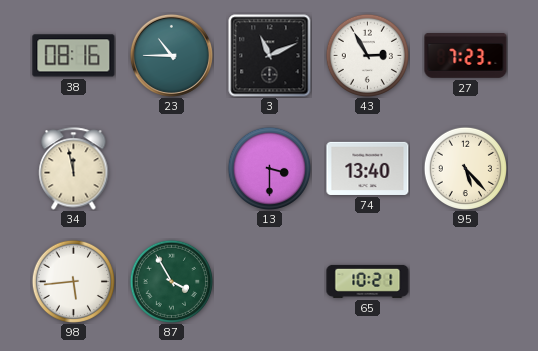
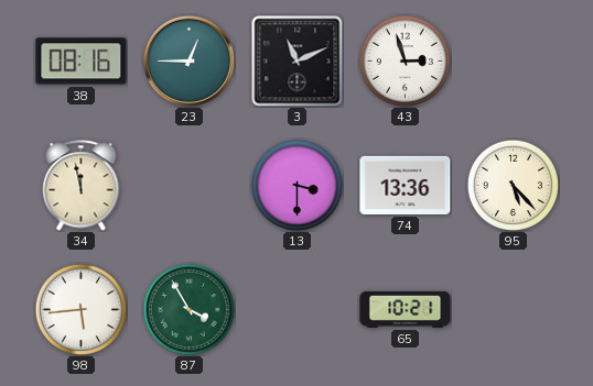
23: 10:45 -> 12:45 (188, 60)
43: 2:55 -> 2:57 (405, 60)
27: 7:23 -> none (466, 56)
74: 13:40 -> 13:36 (406, 185)
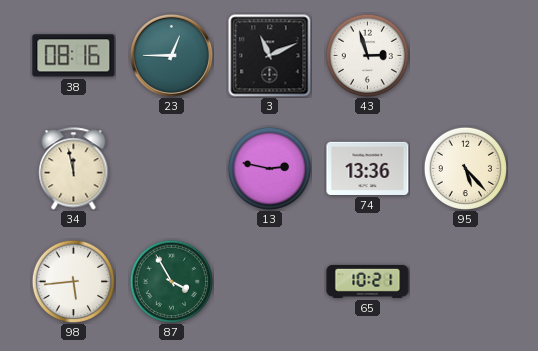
13: 3:30 -> 2:47 (269, 168)
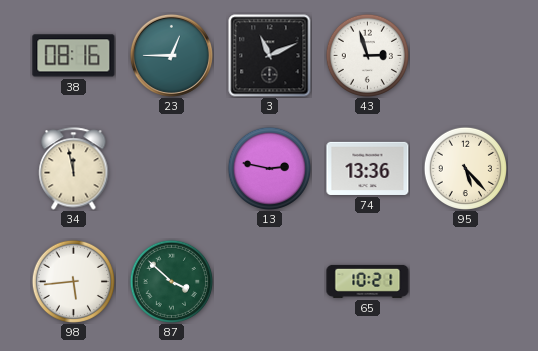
87: 3:55 -> 3:52 (171, 281)
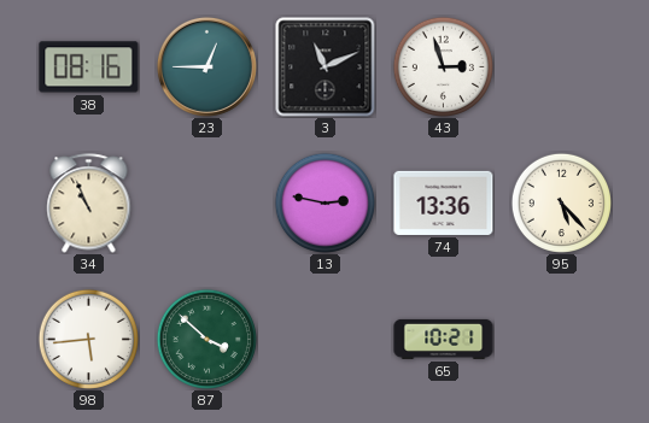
34: 11:58 -> 10:56 (89, 204)
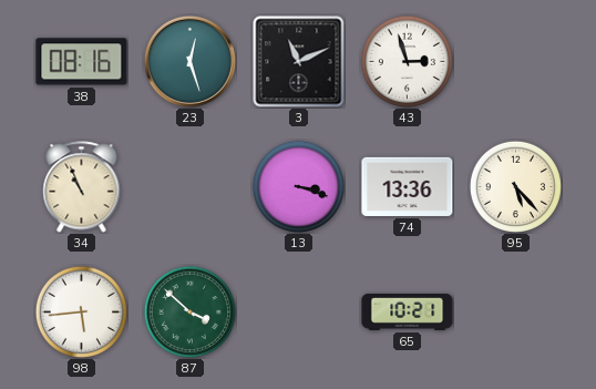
23: 12:45 -> 12:27 (189, 61)
13: 2:47 -> 3:18 (298, 186)
